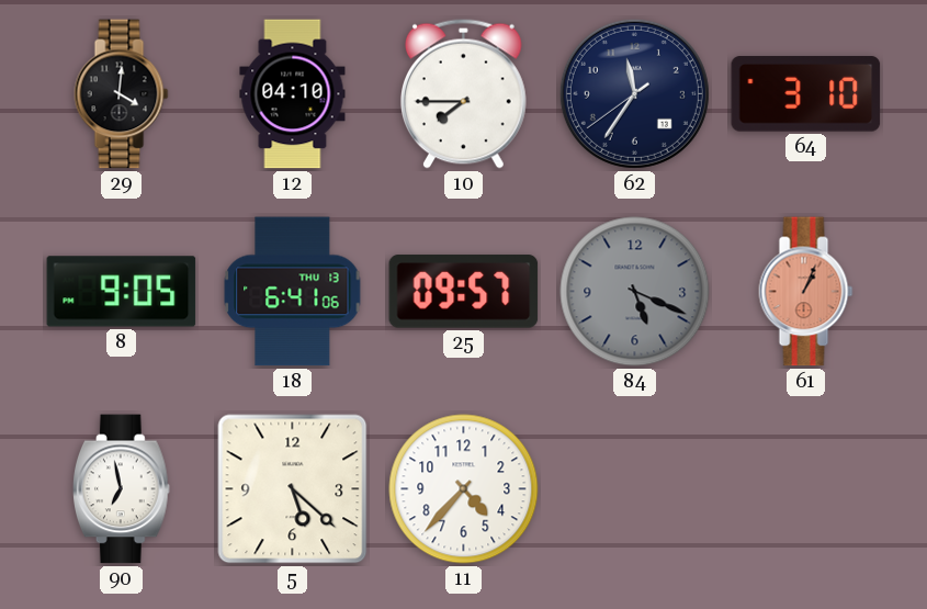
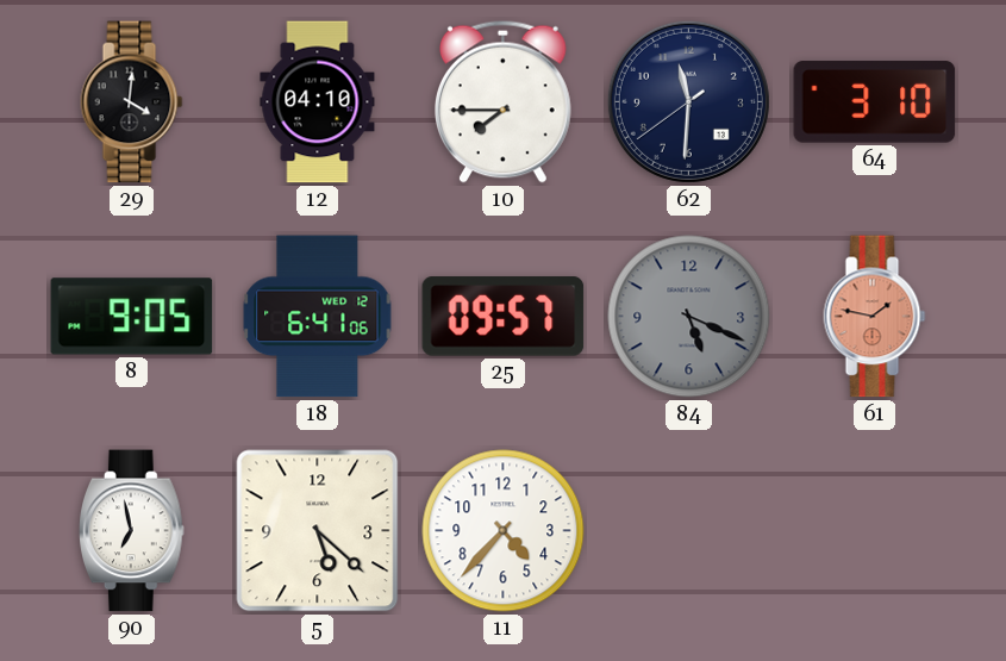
62: 11:35 -> 11:30 (688, 101)
18 date: THU 13 -> WED 12 (318, 317)
61: 1:04 -> 1:47 (875, 317)
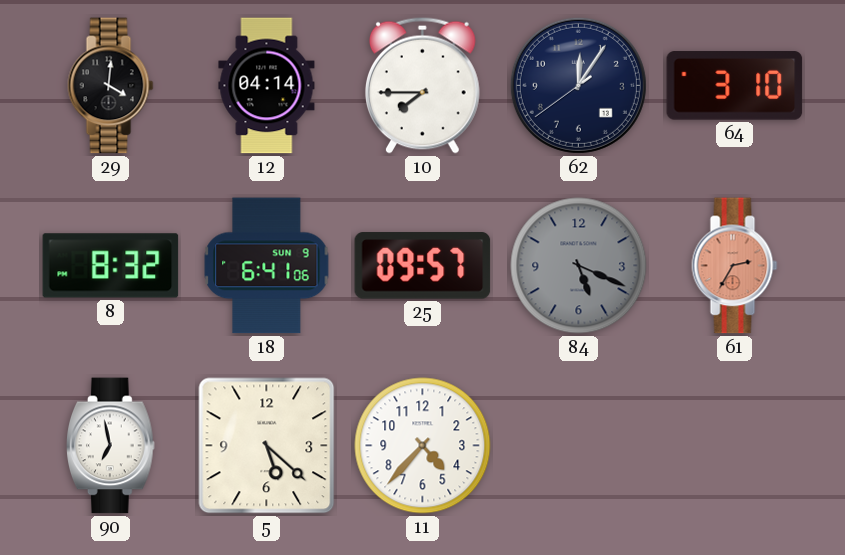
12: 04:10 -> 04:14 (267, 86)
62: 11:30 -> 12:05 (578, 85)
8: 9:05 -> 8:32 (111, 266)
18 date: WED 12 -> SUN 9 (267, 266)
61: 1:47 -> 2:35 (735, 266)
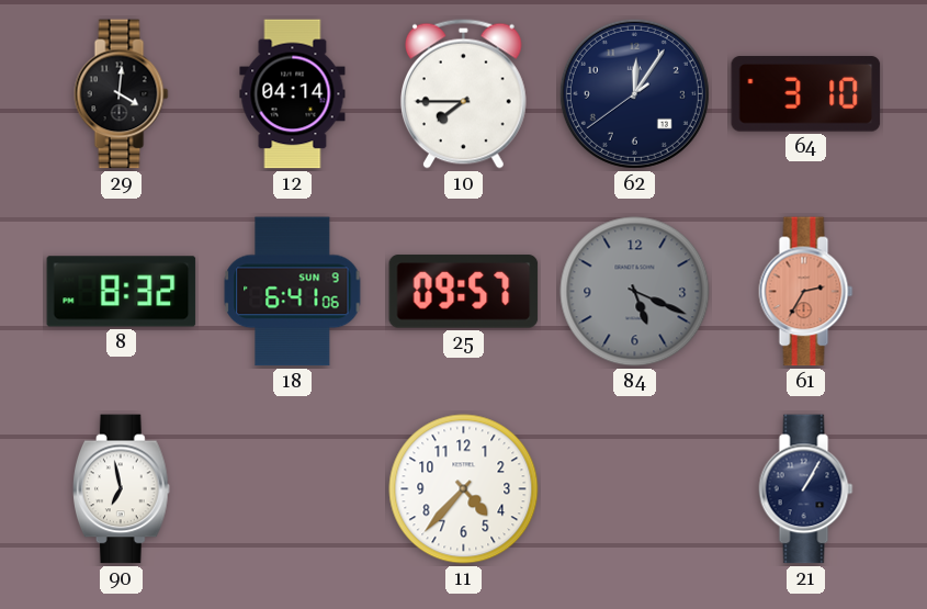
5: 5:22 -> none (267, 446)
21: none -> 1:05 (806, 489)
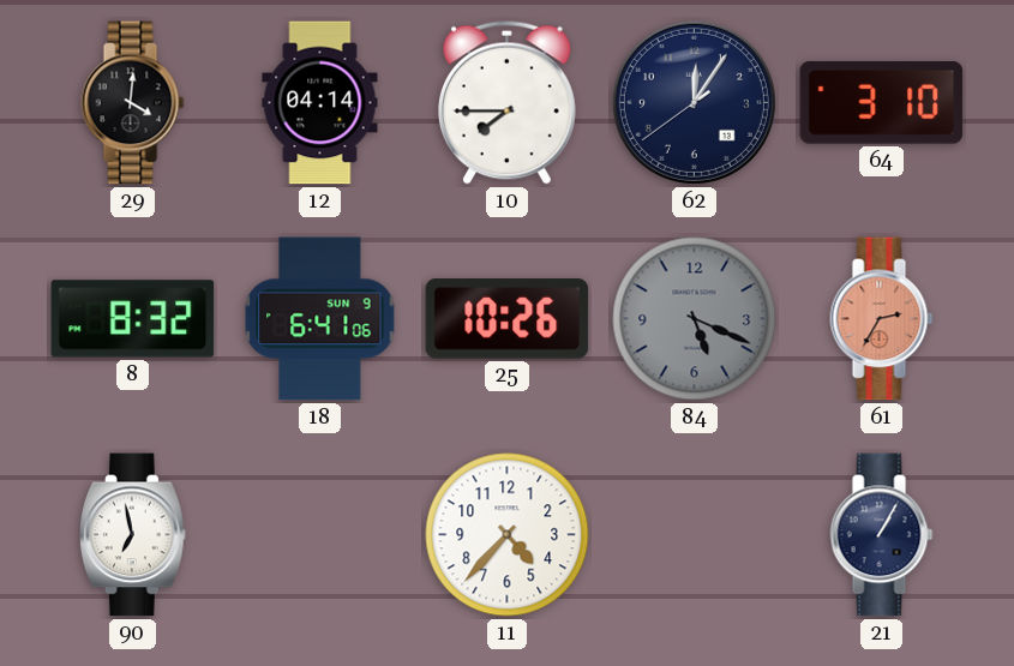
25: 09:57 -> 10:26 (508, 319)
